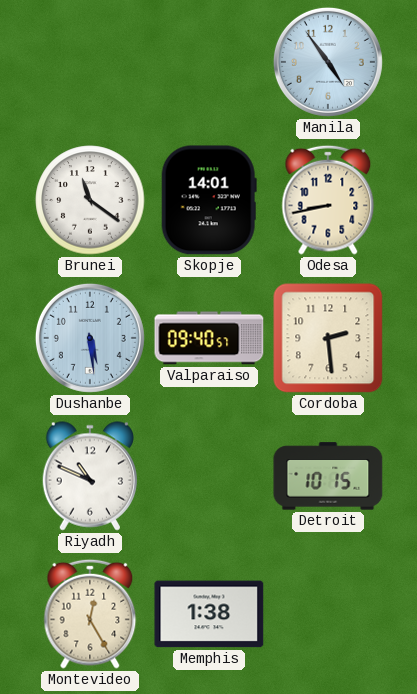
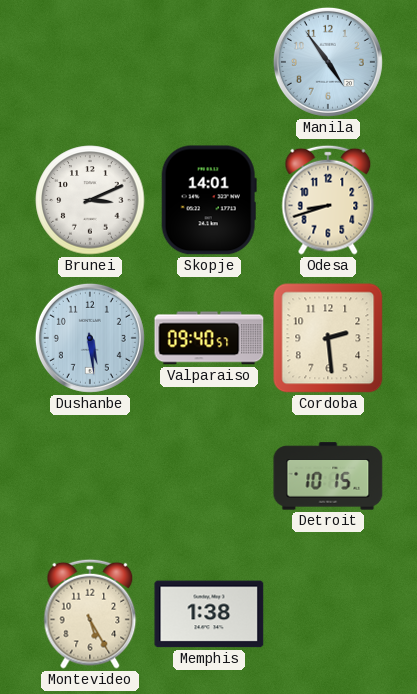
Brunei: 11:21 -> 3:11 (90, 200)
Odesa: 8:43 -> 8:42 (328, 200)
Riyadh: 10:49 -> none (89, 476)
Montevideo: 12:25 -> 5:25 (90, 614)
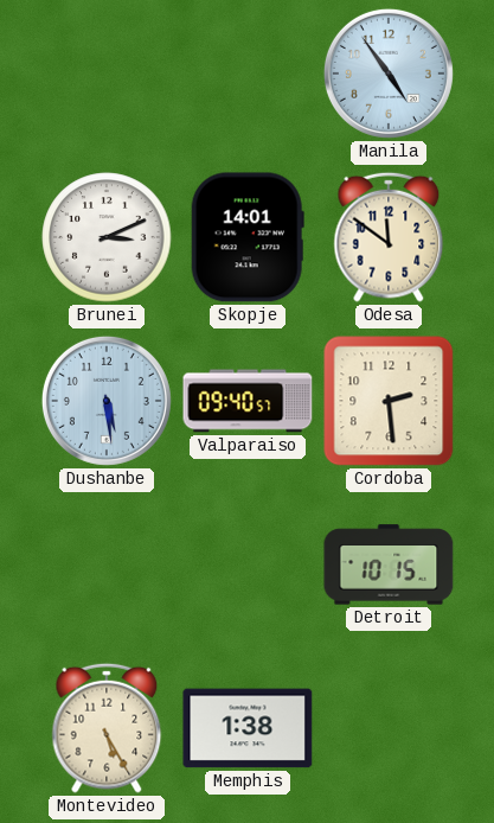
Odesa: 8:42 -> 11:51 (389, 237)
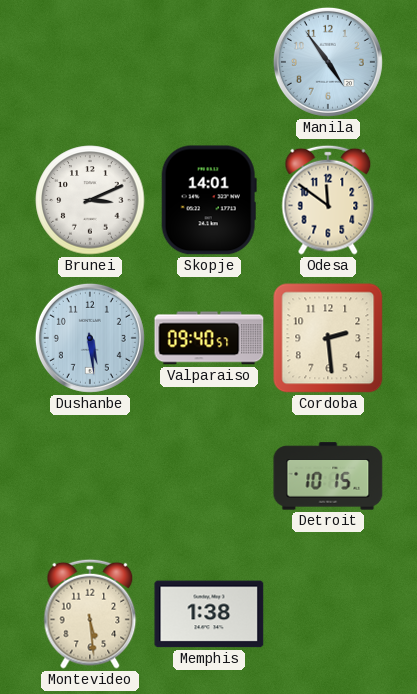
Montevideo: 5:25 -> 5:29 (90, 614)
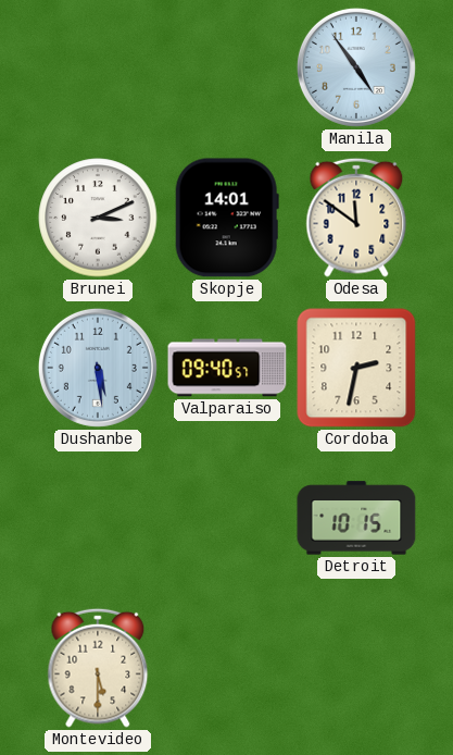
Cordoba: 2:29 -> 2:32 (356, 368)
Montevideo: 5:29 -> 5:30 (98, 668)
Memphis: 1:38 -> none (209, 614)
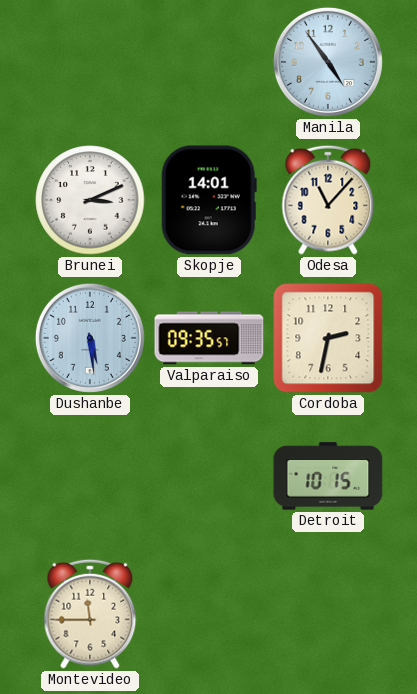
Odesa: 11:51 -> 11:07 (328, 200)
Valparaiso: 09:40 -> 09:35 (209, 338)
Montevideo: 5:30 -> 11:45 (90, 614)
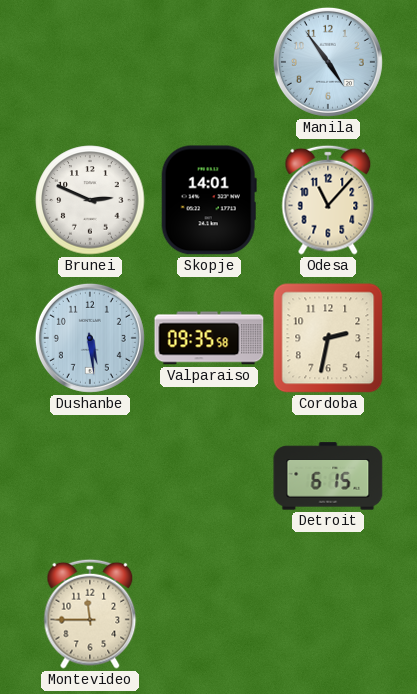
Brunei: 3:11 -> 2:49 (90, 200)
Valparaiso: 09:35:57 -> 09:35:58 (209, 338)
Detroit: 10:15 -> 6:15 (328, 476)
